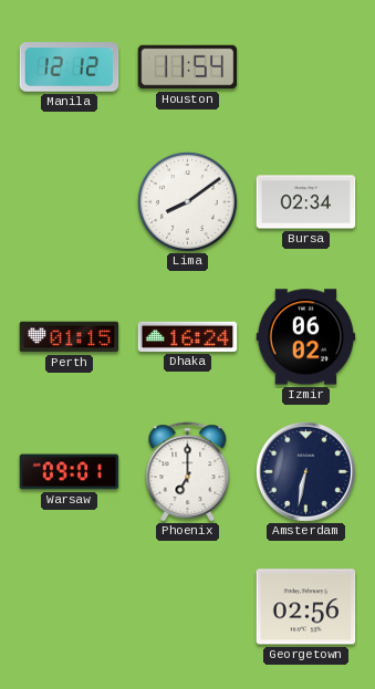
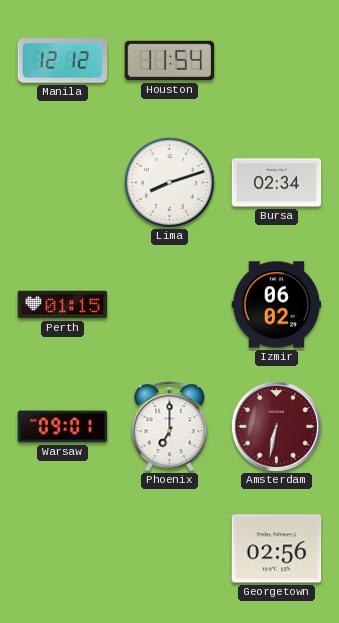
Lima: 8:09 -> 8:12 (169, 182)
Dhaka: 16:24 -> none (188, 336)
Amsterdam dial: navy -> burgundy (276, 426)
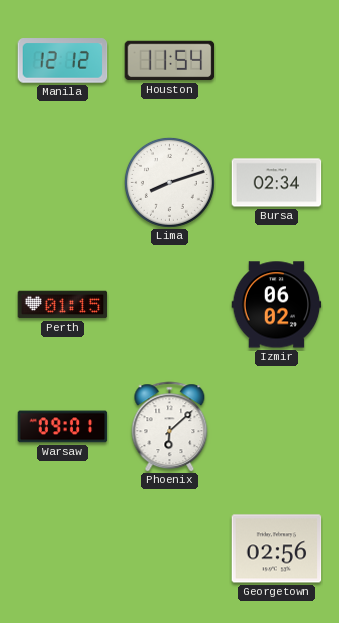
Phoenix: 7:00 -> 6:08 (170, 427)
Amsterdam: 6:32 -> none (276, 426)
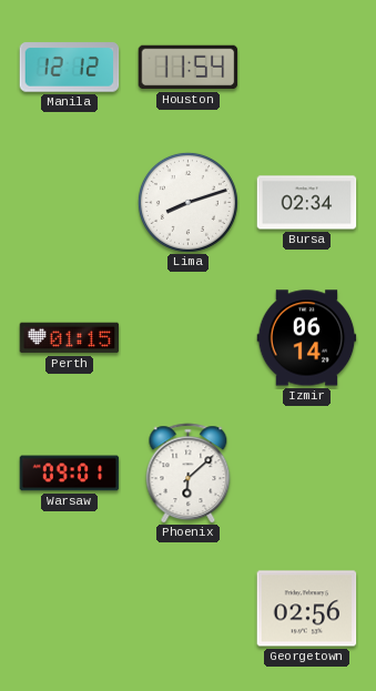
Izmir: 06:02 -> 06:14 (307, 338)
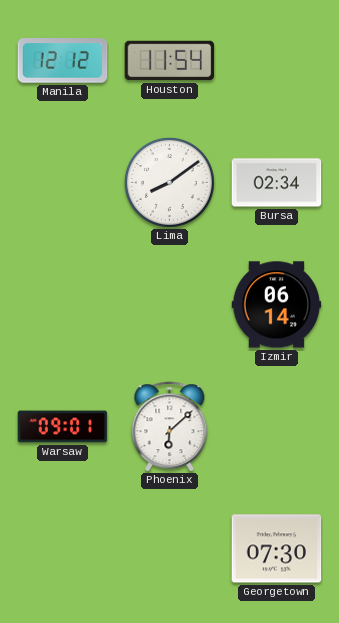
Lima: 8:12 -> 8:09 (169, 182)
Perth: 01:15 -> none (70, 338)
Georgetown: 02:56 -> 07:30 (277, 549)
